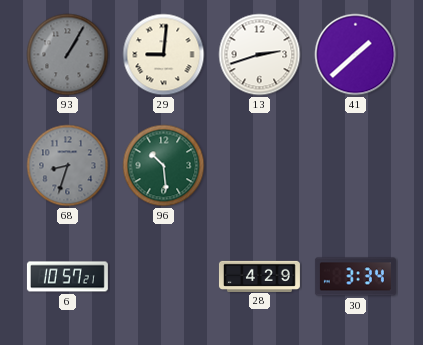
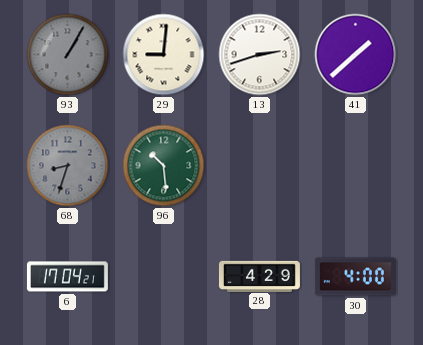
6: 10:57 -> 17:04 (67, 277)
30: 3:34 -> 4:00 (355, 277)
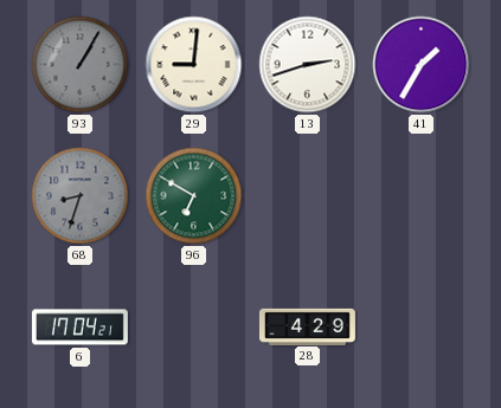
41: 1:38 -> 1:35 (422, 65)
96: 10:29 -> 6:50 (194, 196)
30: 4:00 -> none (355, 277)
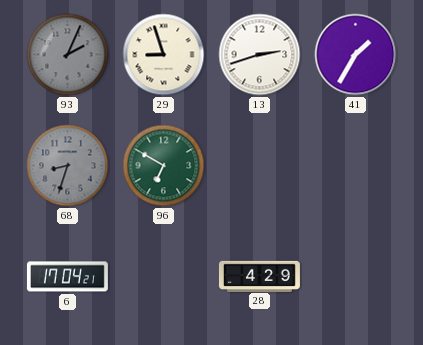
93: 1:05 -> 2:04 (68, 55)
29: 9:01 -> 8:57 (164, 55)
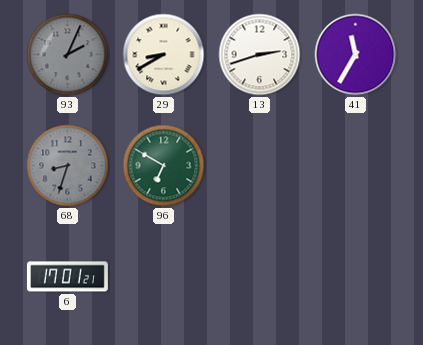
29: 8:57 -> 8:40 (164, 55)
41: 1:35 -> 11:35 (356, 55)
6: 17:04 -> 17:01 (67, 277)
28: 4:29 -> none (259, 276)
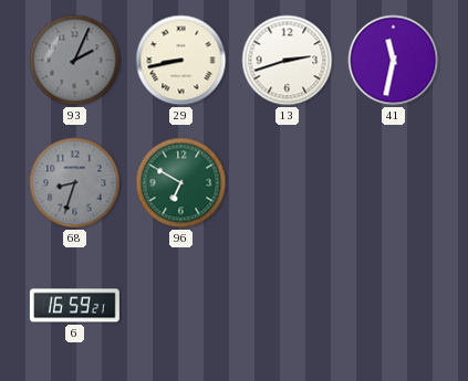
29: 8:40 -> 8:43 (181, 61)
41: 11:35 -> 11:32 (394, 61)
6: 17:01 -> 16:59 (74, 306)
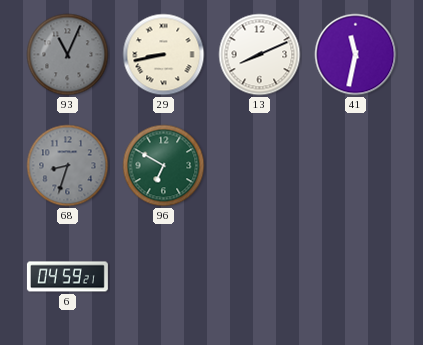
93: 2:04 -> 11:04 (68, 55)
13: 2:42 -> 8:11 (260, 55)
6: 16:59 -> 04:59 (67, 277)
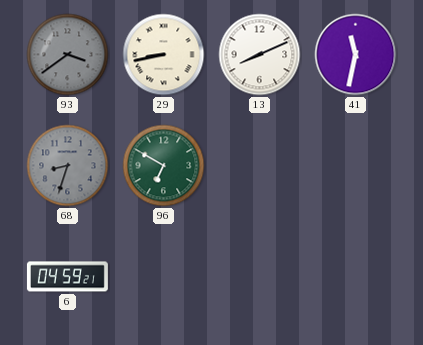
93: 11:04 -> 3:39 (68, 55)
